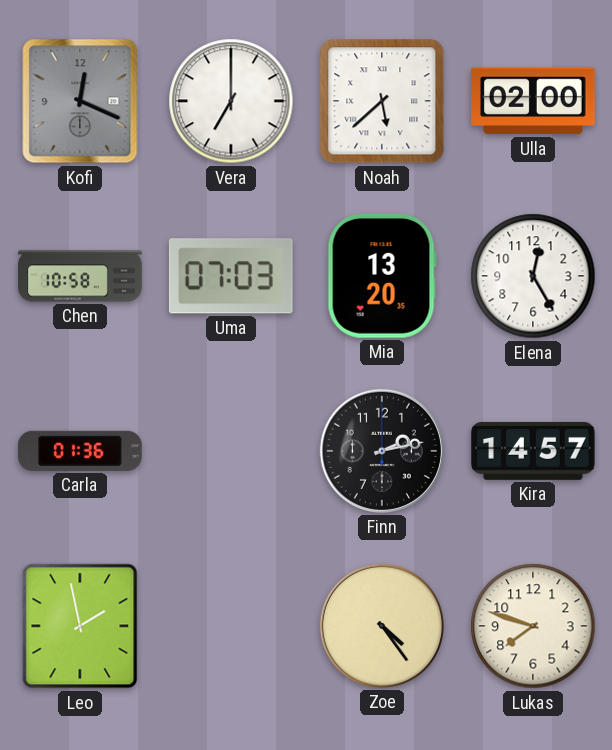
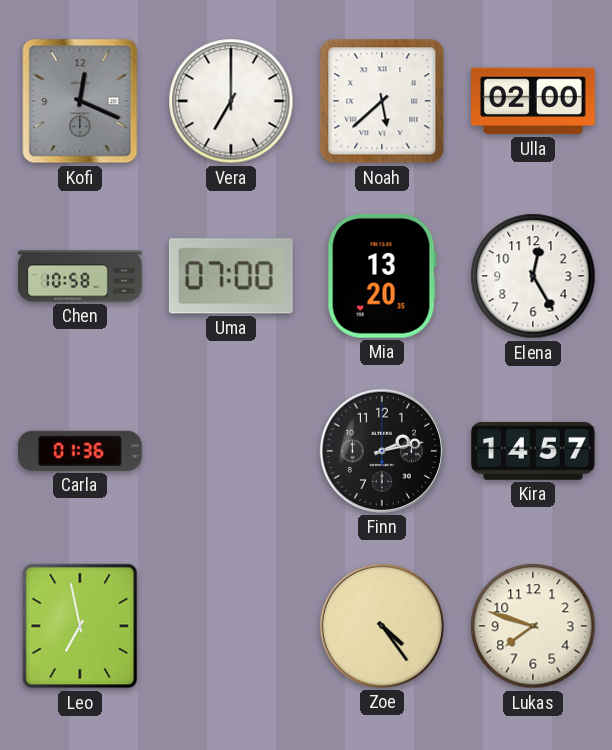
Uma: 07:03 -> 07:00 (231, 276)
Leo: 1:58 -> 6:58 (80, 626)
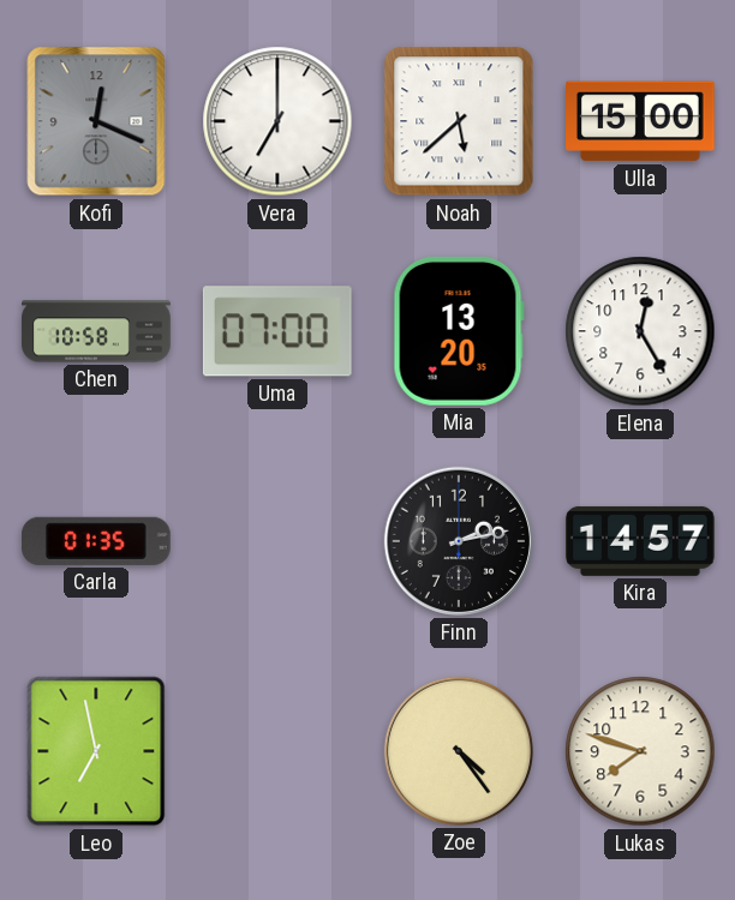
Ulla: 02:00 -> 15:00 (641, 121)
Carla: 01:36 -> 01:35 (97, 541)
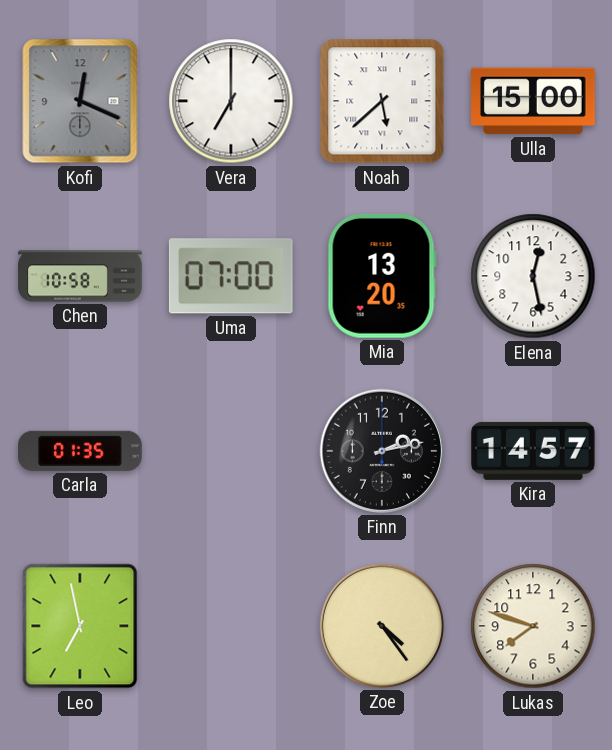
Elena: 12:25 -> 12:28 (533, 276)
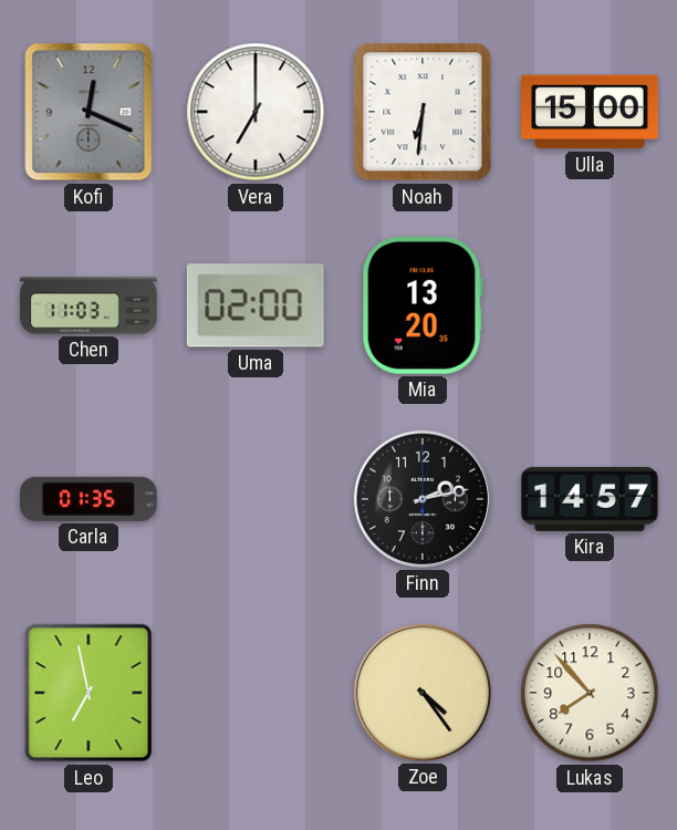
Noah: 5:38 -> 6:31 (423, 112)
Chen: 10:58 -> 11:03 (88, 305)
Uma: 07:00 -> 02:00 (256, 305)
Elena: 12:28 -> none (533, 276)
Lukas: 7:48 -> 7:53 (590, 693)
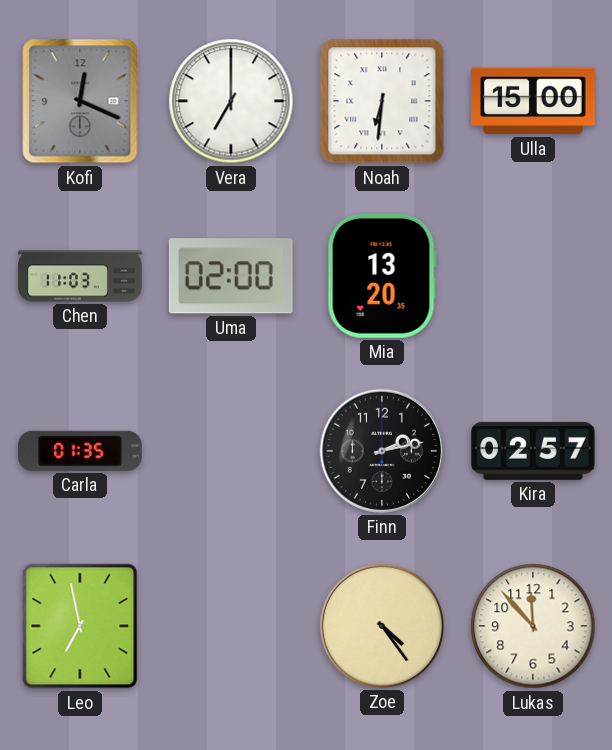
Kira: 14:57 -> 02:57 (534, 451)
Lukas: 7:53 -> 11:53 (533, 626)
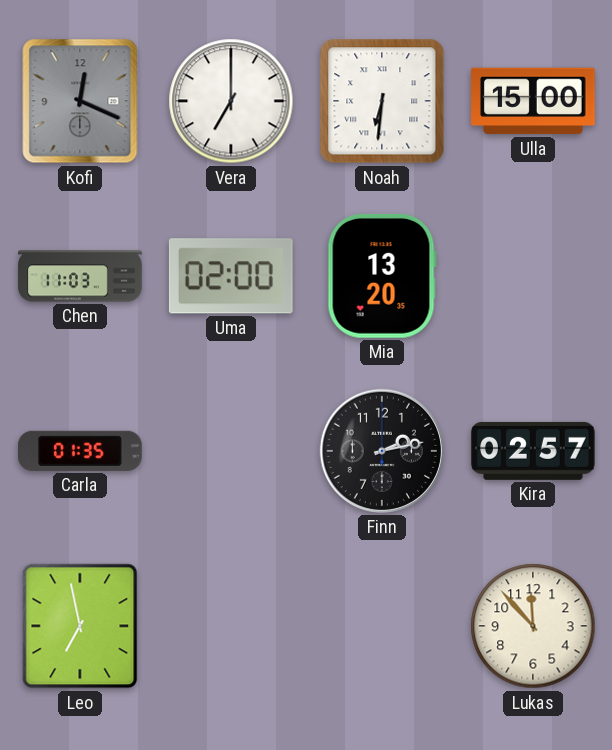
Zoe: 4:24 -> none (382, 626)
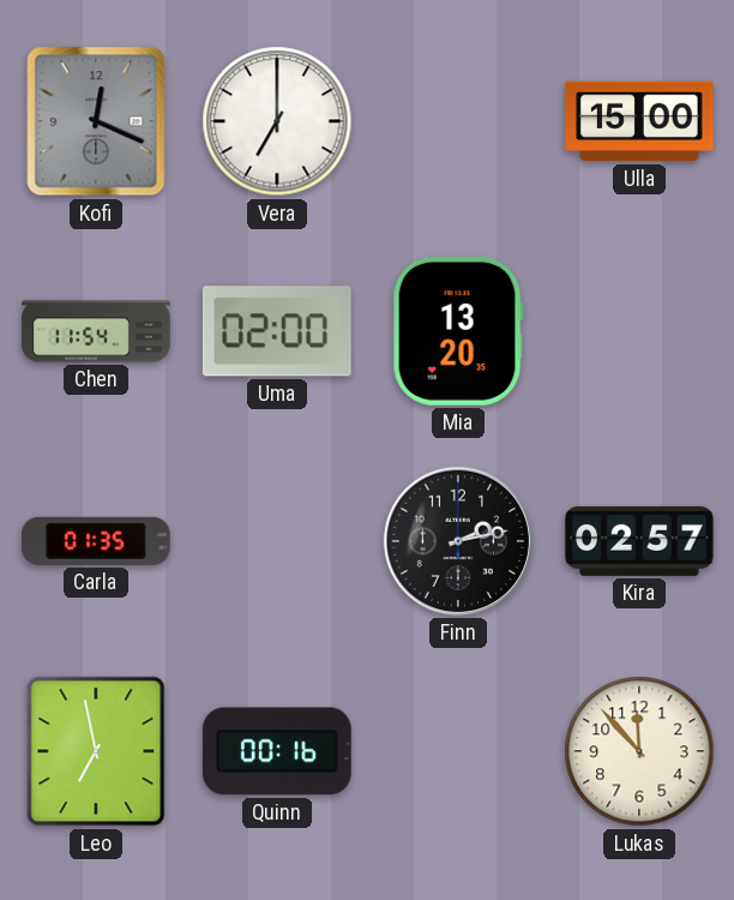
Noah: 6:31 -> none (382, 101)
Chen: 11:03 -> 11:54 (96, 331)
Quinn: none -> 00:16 (277, 751)
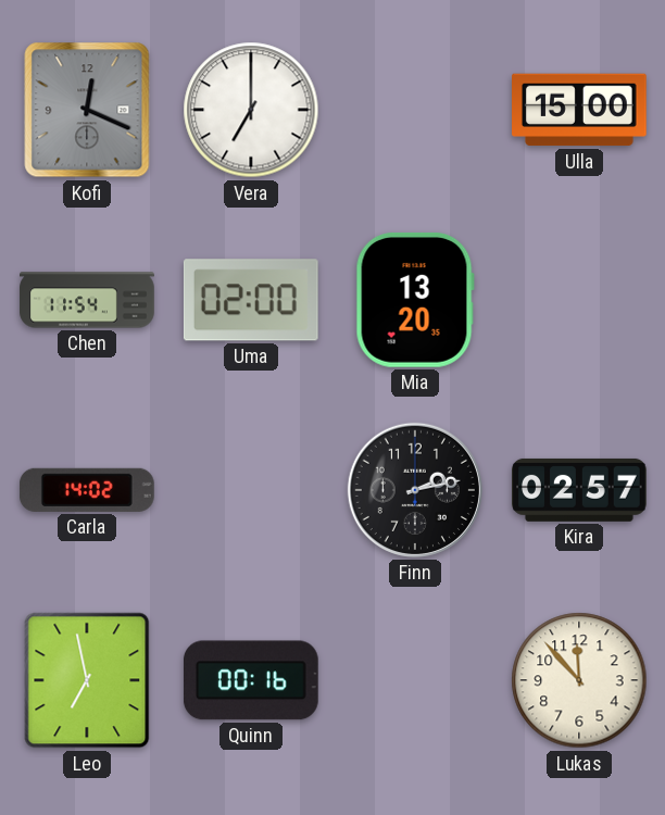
Carla: 01:35 -> 14:02 (88, 490)
